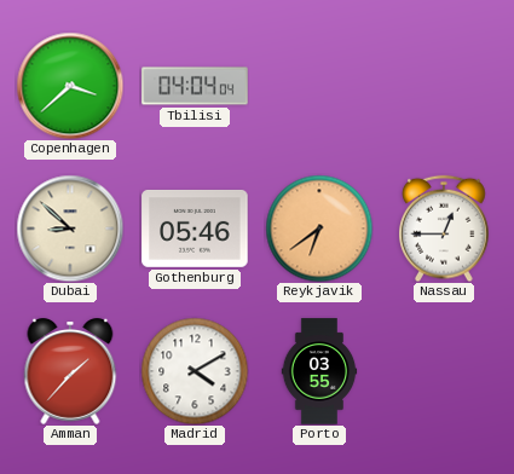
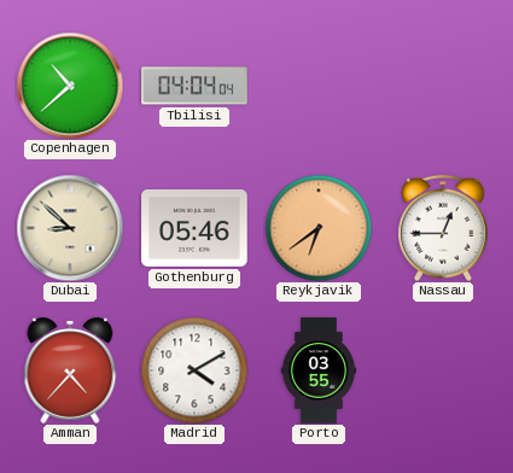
Copenhagen: 3:38 -> 10:38 (70, 86)
Amman: 1:37 -> 4:37 (70, 372)
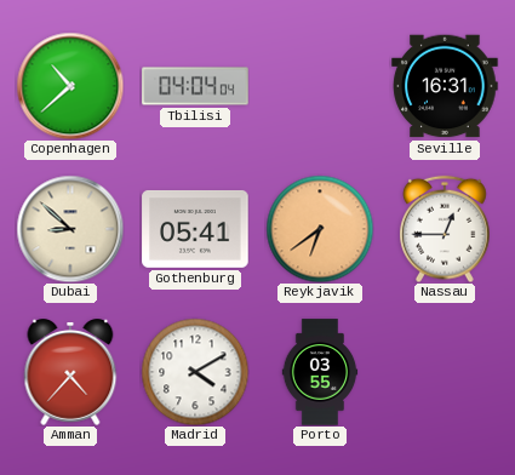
Seville: none -> 16:31 (445, 86)
Gothenburg: 05:46 -> 05:41 (195, 229)
